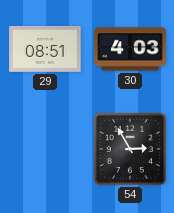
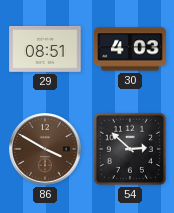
86: none -> 3:50 (45, 149)
54: 2:55 -> 2:52 (130, 149)
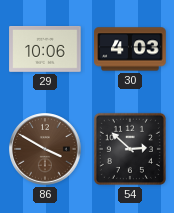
29: 08:51 -> 10:06 (45, 50)
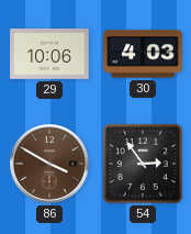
54: 2:52 -> 2:54 (143, 164)
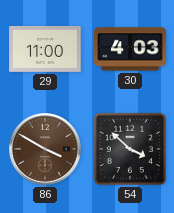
29: 10:06 -> 11:00 (45, 50)
54: 2:54 -> 3:52 (130, 149)
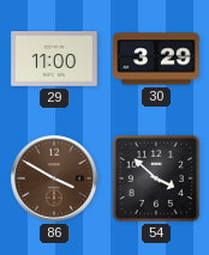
30: 4:03 -> 3:29 (156, 59)
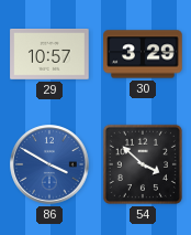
29: 11:00 -> 10:57 (49, 55)
86 dial: brown -> blue (49, 164)
